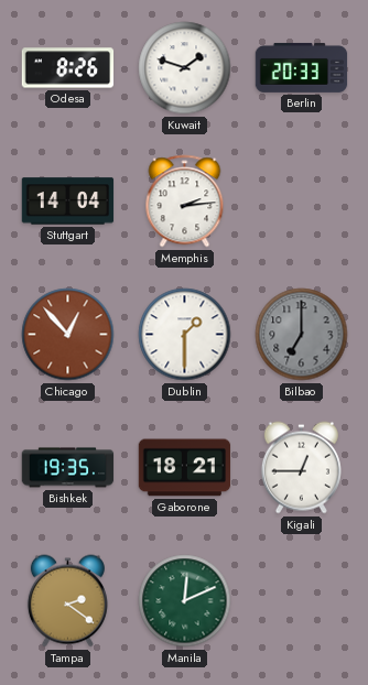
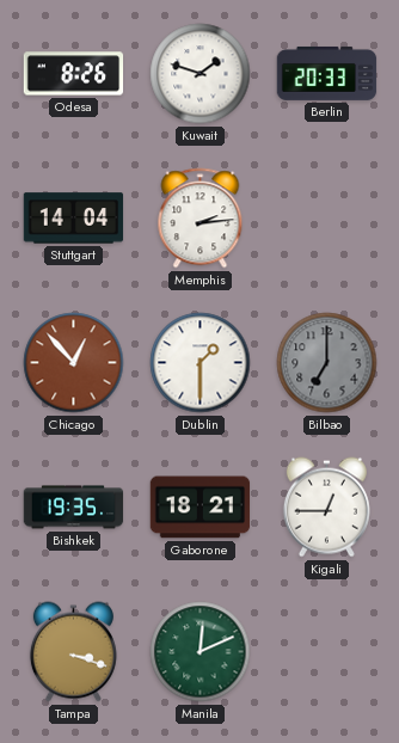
Tampa: 2:21 -> 3:18 (73, 652)
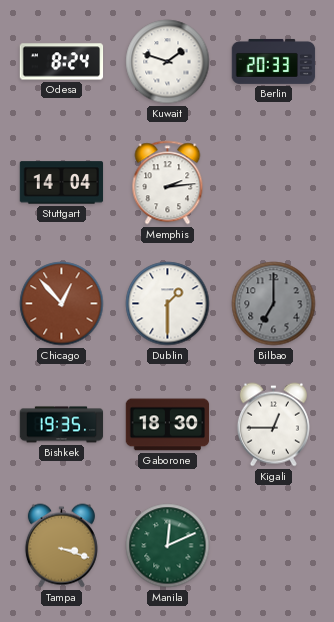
Odesa: 8:26 -> 8:24 (62, 62)
Gaborone: 18:21 -> 18:30 (168, 425)
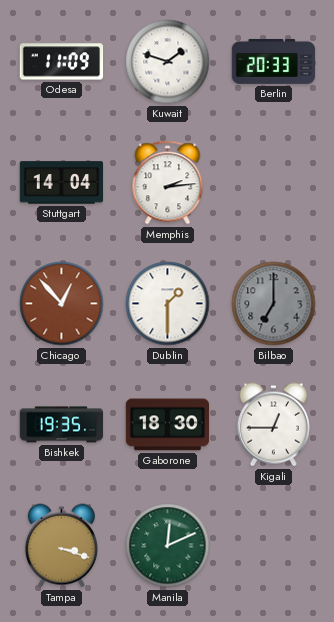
Odesa: 8:24 -> 11:09 (62, 62)
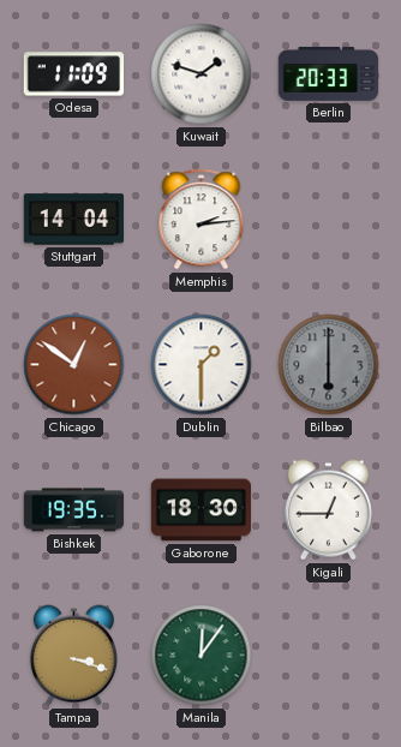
Chicago: 12:53 -> 12:51 (74, 365)
Bilbao: 7:00 -> 6:00 (329, 365)
Manila: 12:11 -> 12:06 (202, 656)
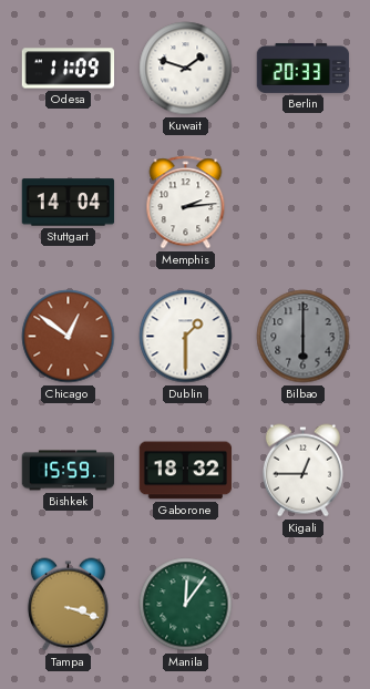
Bishkek: 19:35 -> 15:59 (69, 471)
Gaborone: 18:30 -> 18:32 (186, 471)
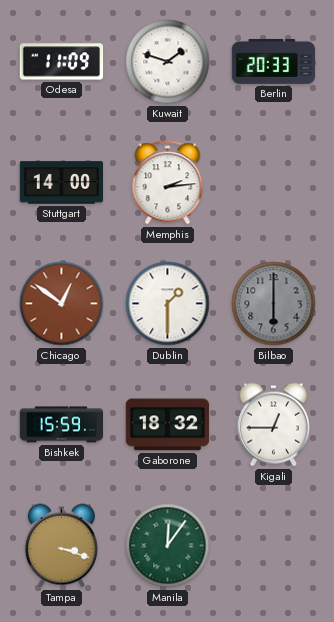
Stuttgart: 14:04 -> 14:00 (62, 183)
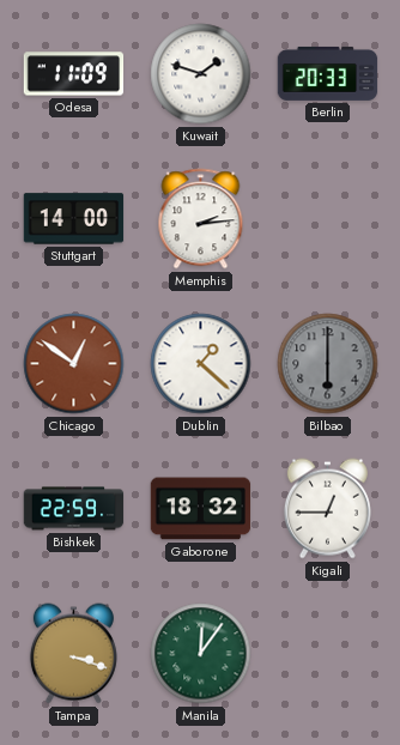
Dublin: 1:30 -> 1:22 (201, 364)
Bishkek: 15:59 -> 22:59 (74, 509)
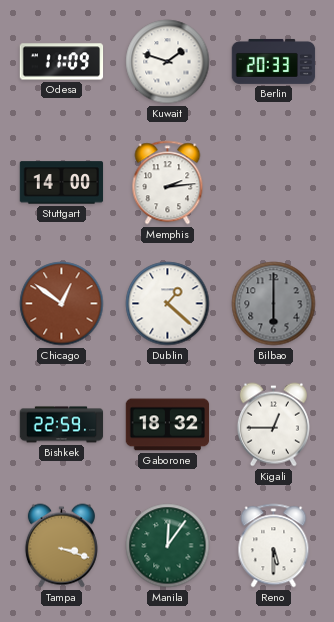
Reno: none -> 5:30 (274, 546)
